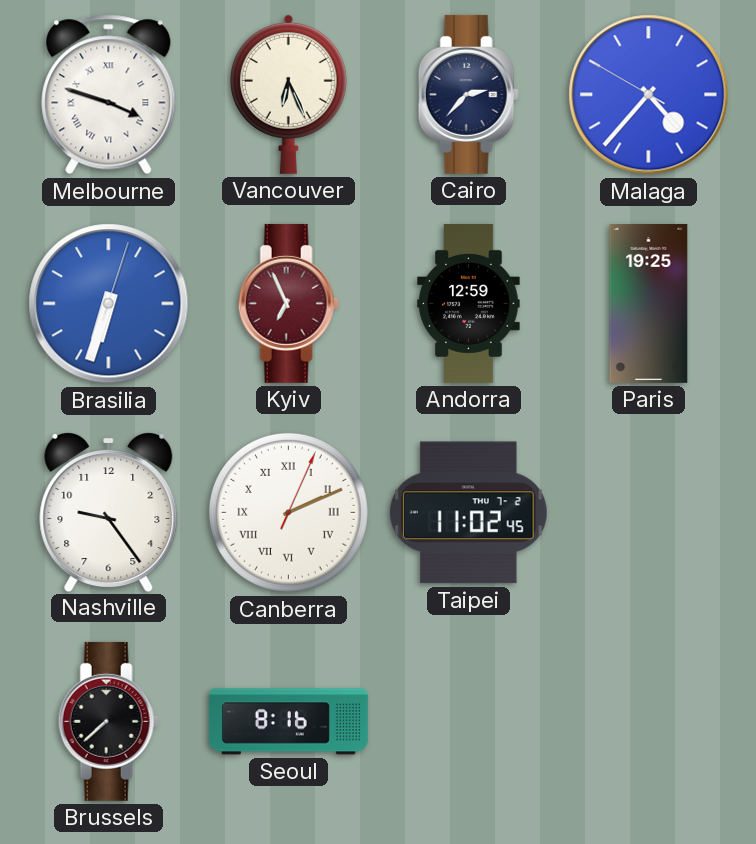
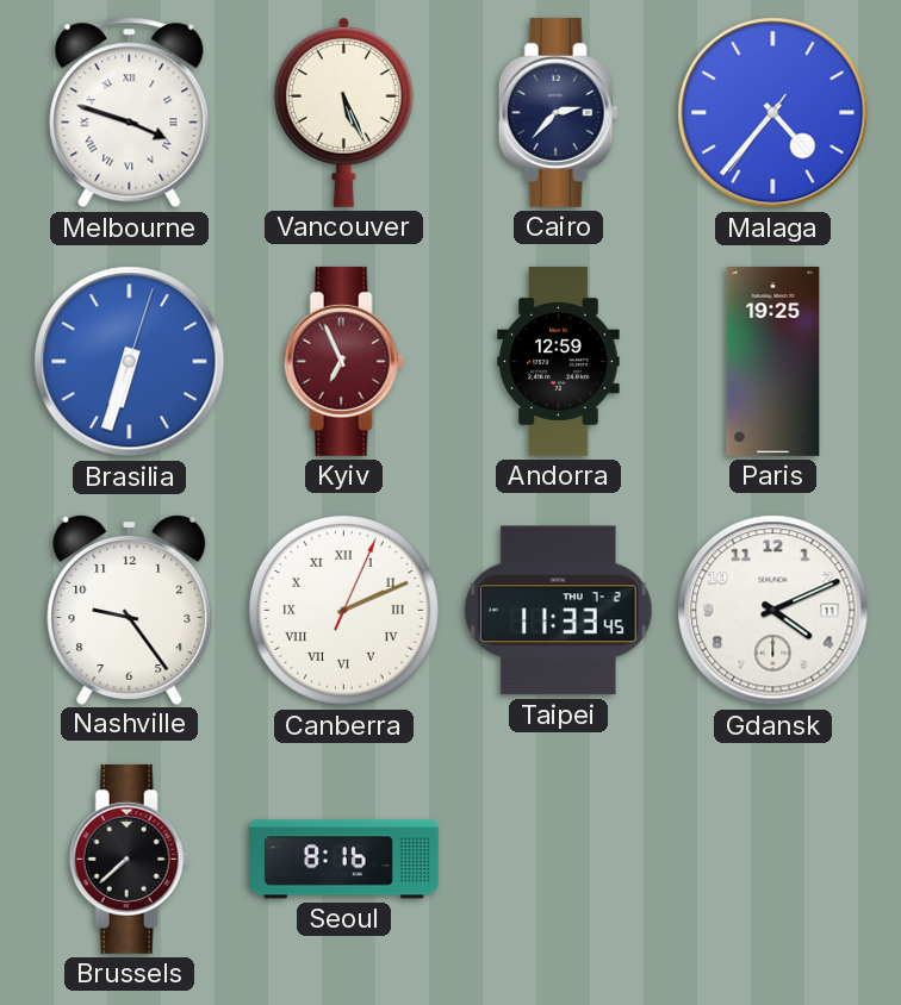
Vancouver: 6:26 -> 5:26 (343, 112)
Malaga: 4:36:50 -> 4:36:36 (773, 113)
Taipei: 11:02 -> 11:33 (559, 611)
Gdansk: none -> 4:11 (773, 611)
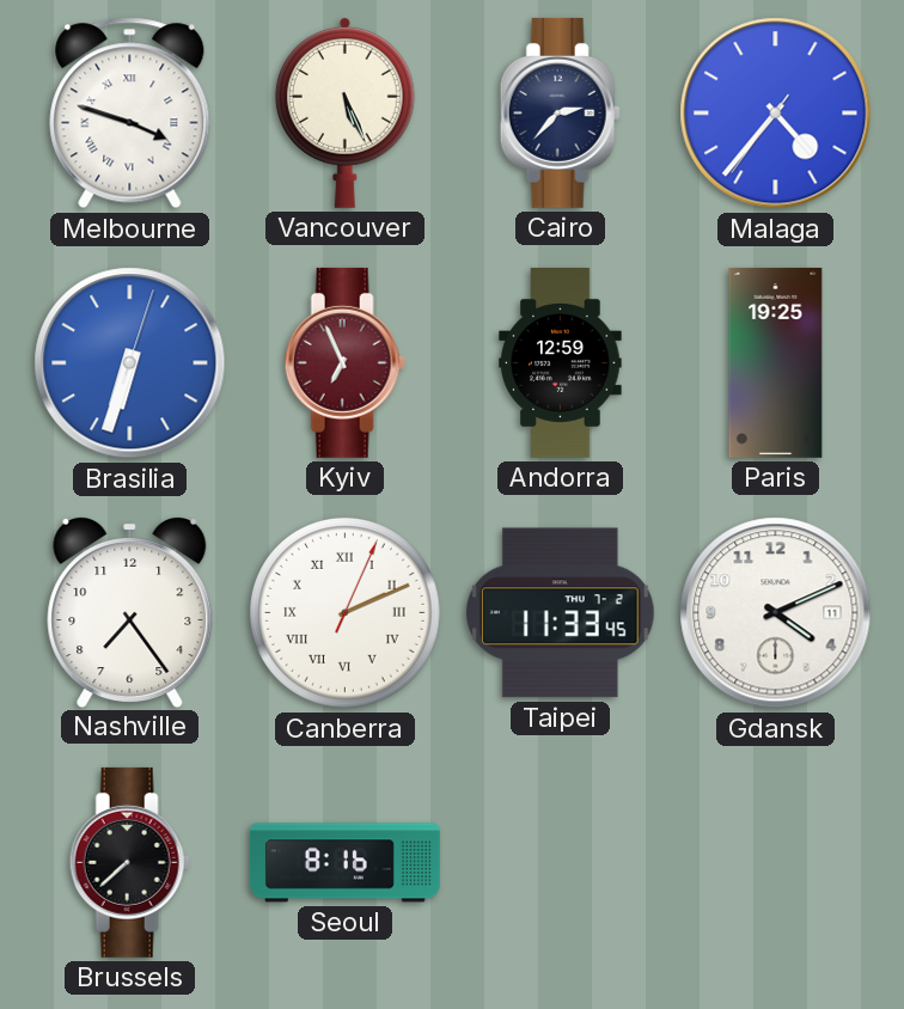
Nashville: 9:24 -> 7:24 (130, 612)
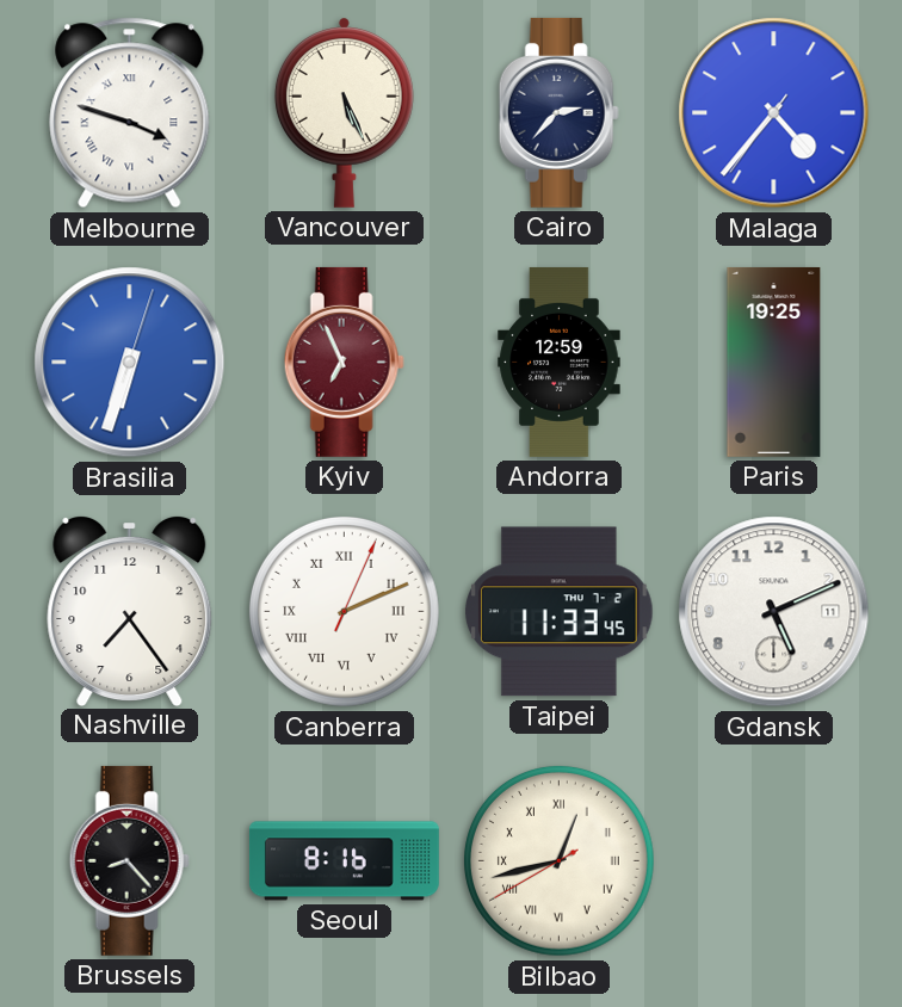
Gdansk: 4:11 -> 5:11 (774, 612)
Brussels: 7:38 -> 8:23 (129, 860)
Bilbao: none -> 12:42 (558, 860)
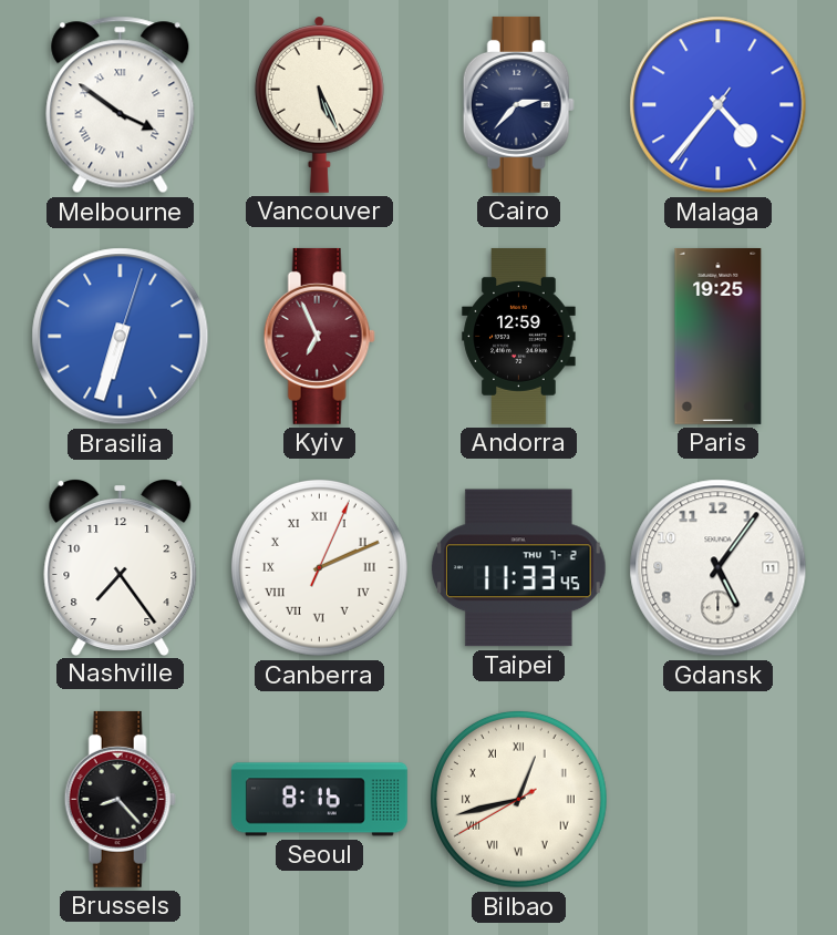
Melbourne: 3:48 -> 3:51 (121, 105)
Gdansk: 5:11 -> 5:06 (719, 568)
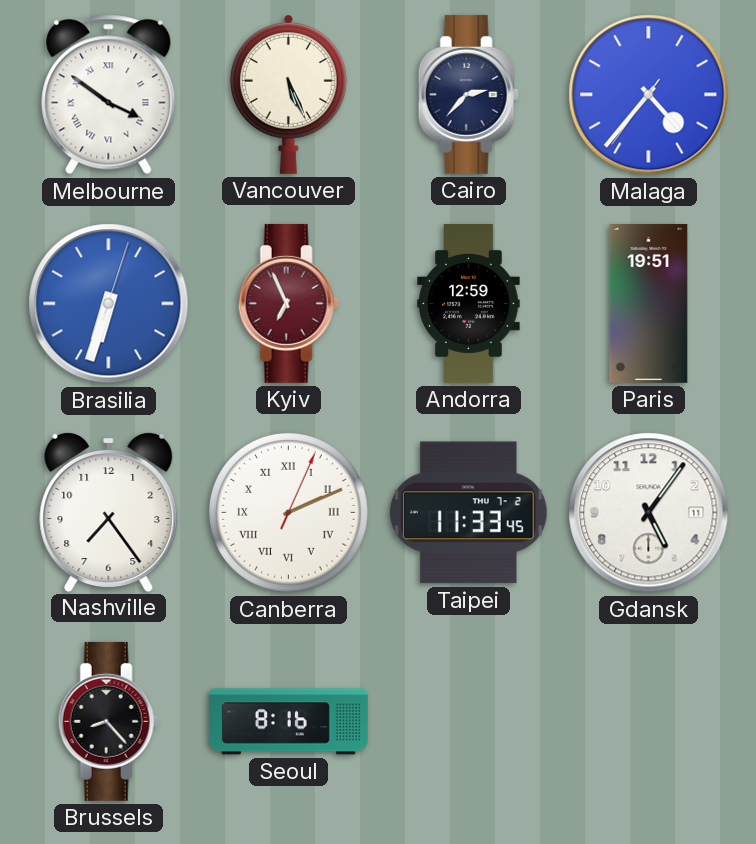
Paris: 19:25 -> 19:51 (649, 303)
Bilbao: 12:42 -> none (518, 799)
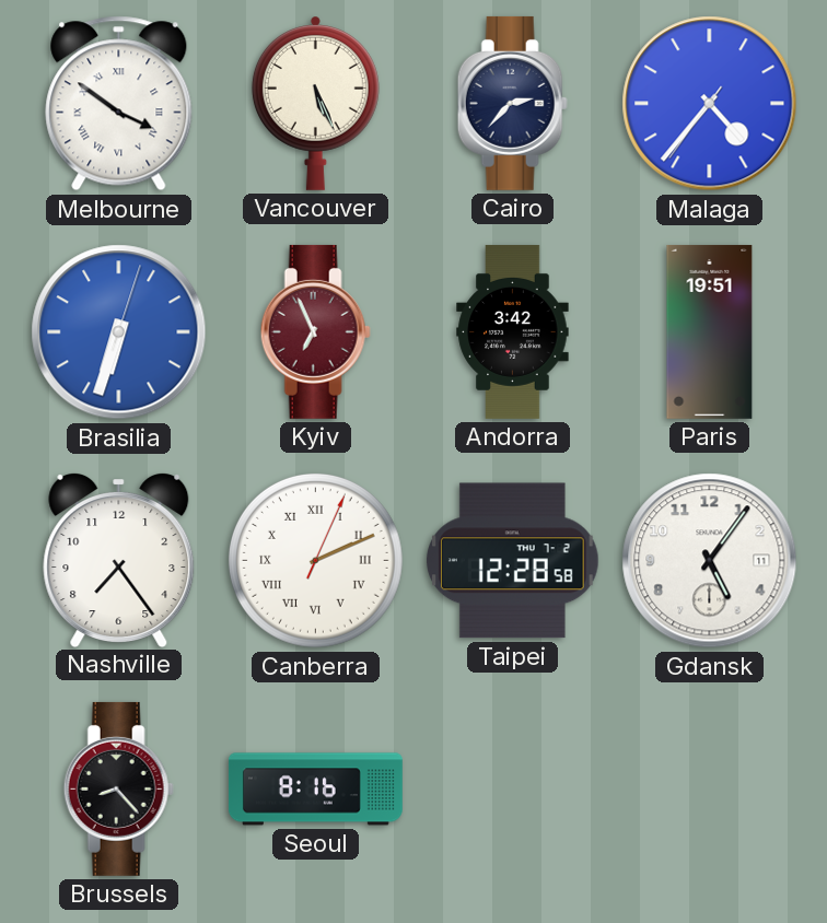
Andorra: 12:59 -> 3:42 (513, 331)
Taipei: 11:33 -> 12:28 (513, 561)
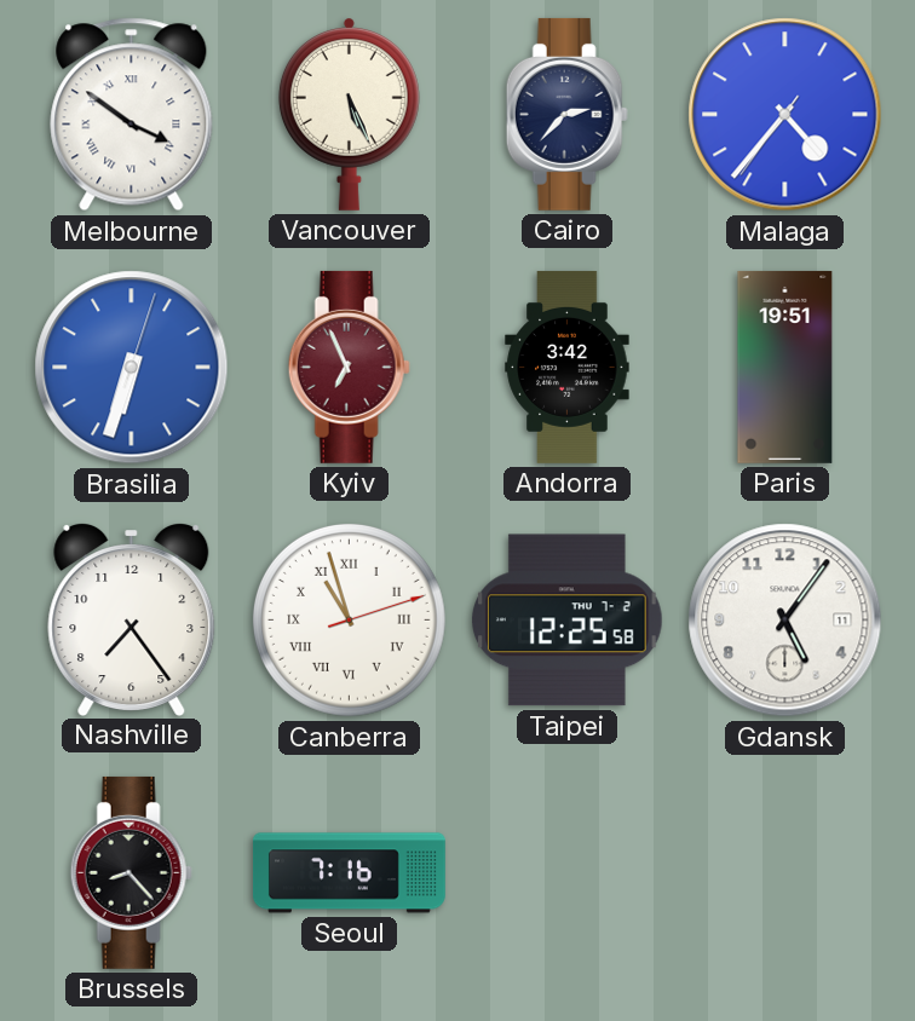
Canberra: 2:11 -> 10:57 (349, 619)
Taipei: 12:28 -> 12:25 (568, 621)
Seoul: 8:16 -> 7:16 (349, 873)
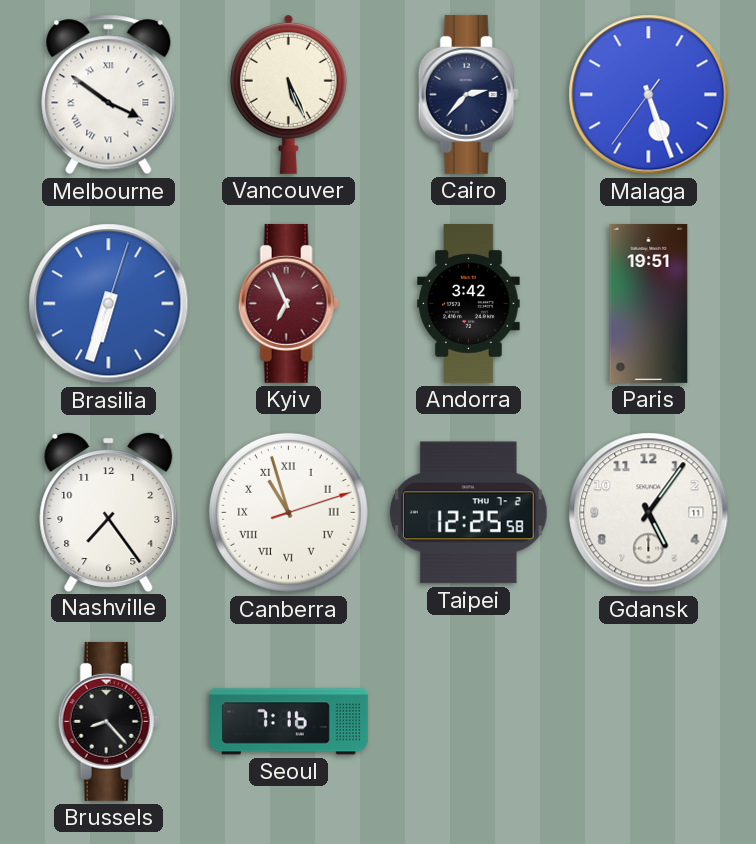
Malaga: 4:36 -> 5:26 (649, 95)
